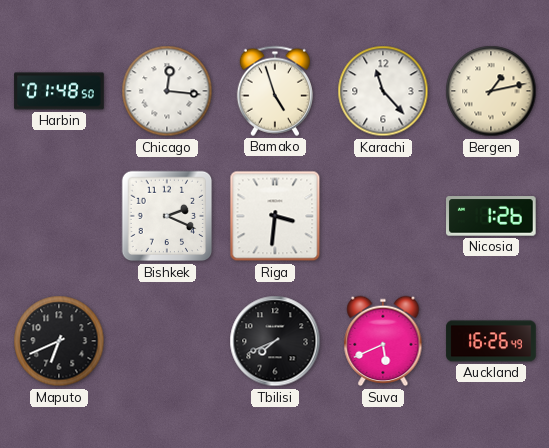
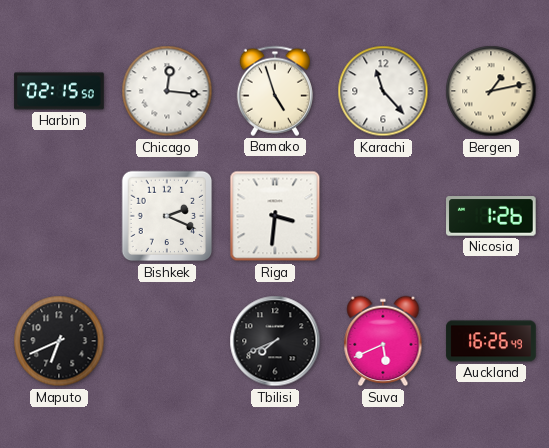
Harbin: 01:48 -> 02:15 (59, 91)
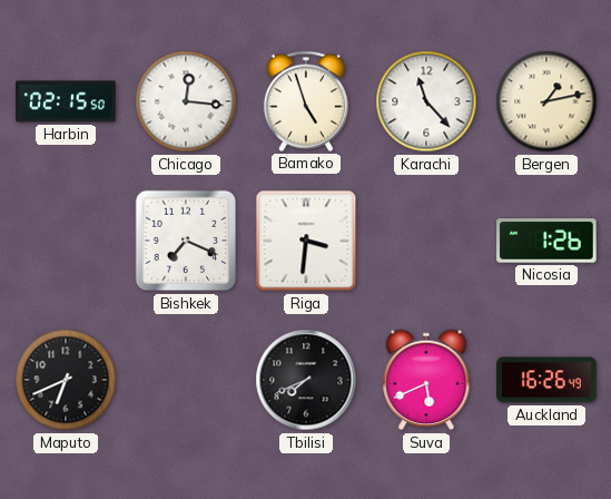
Bishkek: 2:19 -> 7:19 (186, 241)
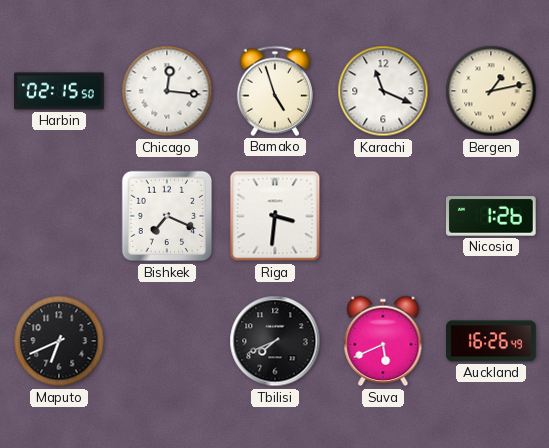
Karachi: 11:23 -> 11:19 (383, 91)
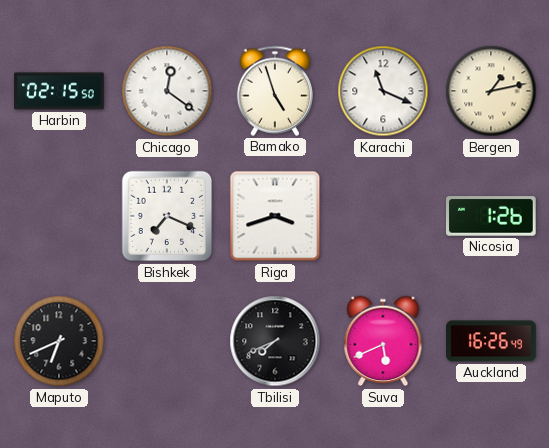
Chicago: 12:16 -> 12:21 (167, 91)
Riga: 3:31 -> 3:42 (275, 216)
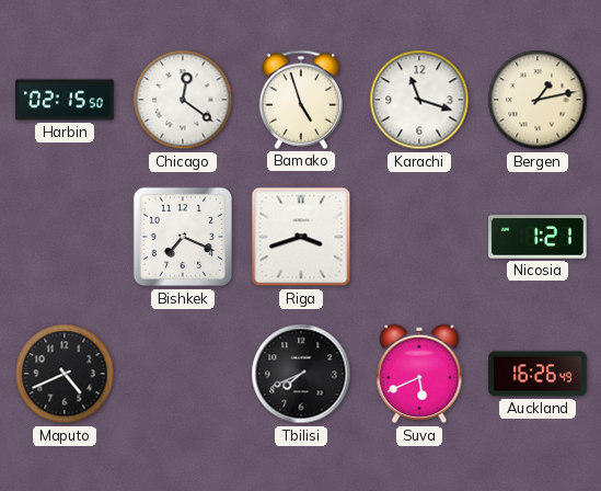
Karachi: 11:19 -> 11:18 (419, 100)
Nicosia: 1:26 -> 1:21 (538, 237)
Maputo: 6:41 -> 4:41 (65, 374)
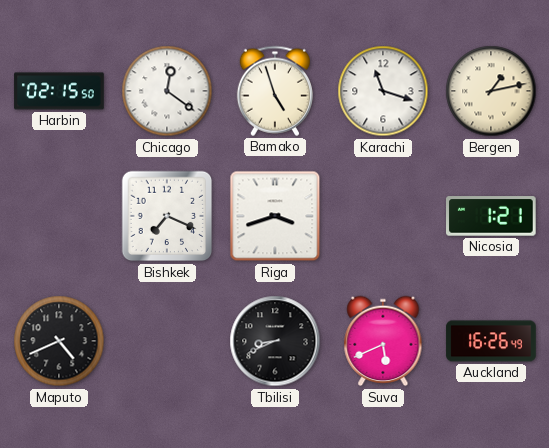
Tbilisi: 7:41 -> 8:41 (275, 341)
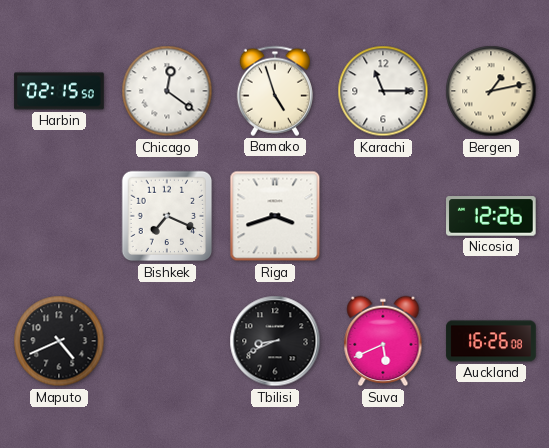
Karachi: 11:18 -> 11:15 (383, 91)
Nicosia: 1:21 -> 12:26 (491, 216)
Auckland: 16:26:49 -> 16:26:08 (491, 341)
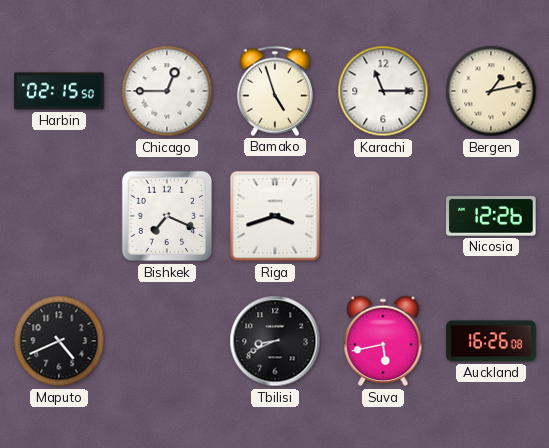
Chicago: 12:21 -> 12:45 (167, 91)
Suva: 5:41 -> 5:43 (383, 341)
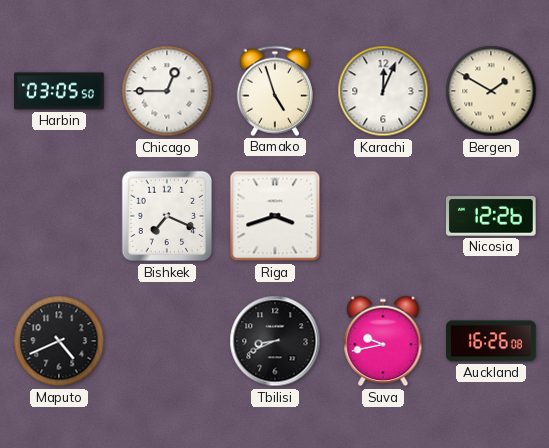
Harbin: 02:15 -> 03:05 (59, 91)
Karachi: 11:15 -> 12:04 (383, 91)
Bergen: 1:13 -> 1:50 (491, 91)
Suva: 5:43 -> 9:43 (383, 341)
